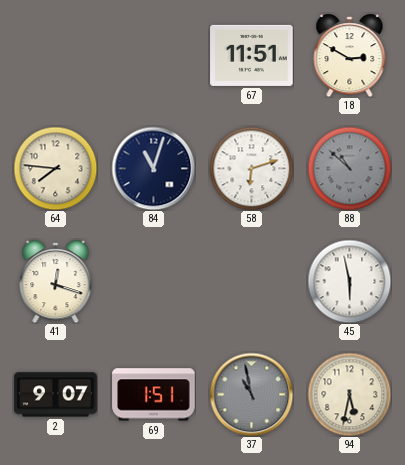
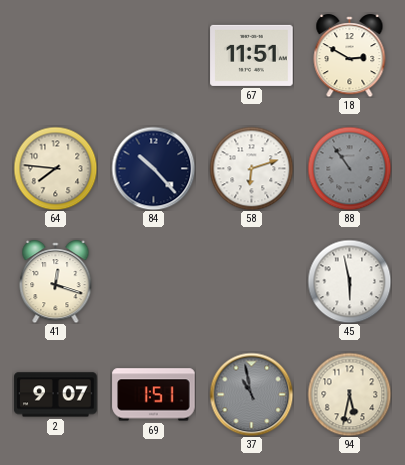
84: 11:03 -> 10:23 (153, 168)
88: 10:52 -> 10:54 (349, 168)
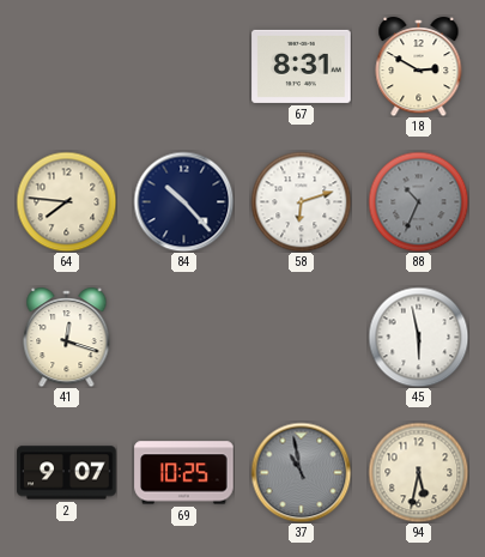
67: 11:51 -> 8:31 (302, 66)
88: 10:54 -> 10:34 (418, 201)
69: 1:51 -> 10:25 (184, 473)
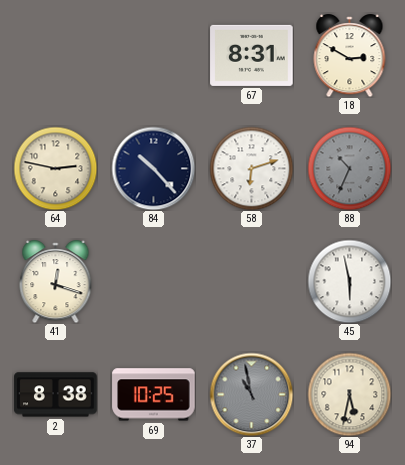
64: 7:46 -> 2:47 (55, 168)
2: 9:07 -> 8:38 (56, 395)
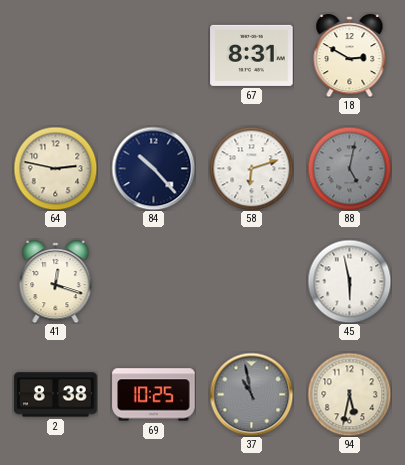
88: 10:34 -> 5:02 (349, 168)
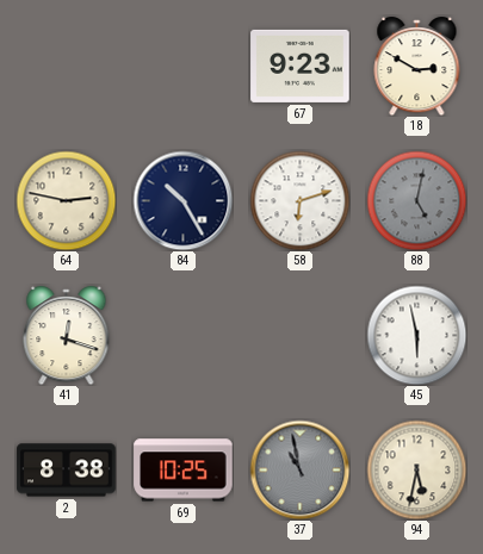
67: 8:31 -> 9:23 (301, 66)
84: 10:23 -> 10:25 (182, 200)
